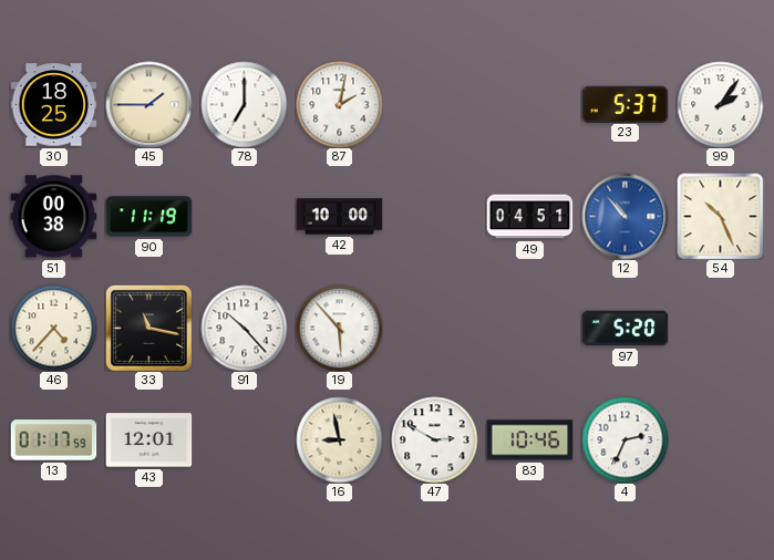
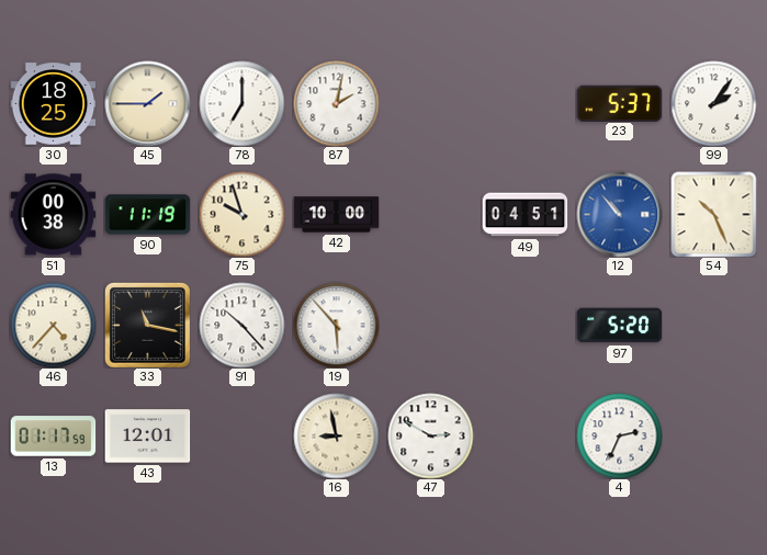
75: none -> 9:57 (241, 214)
83: 10:46 -> none (529, 440)
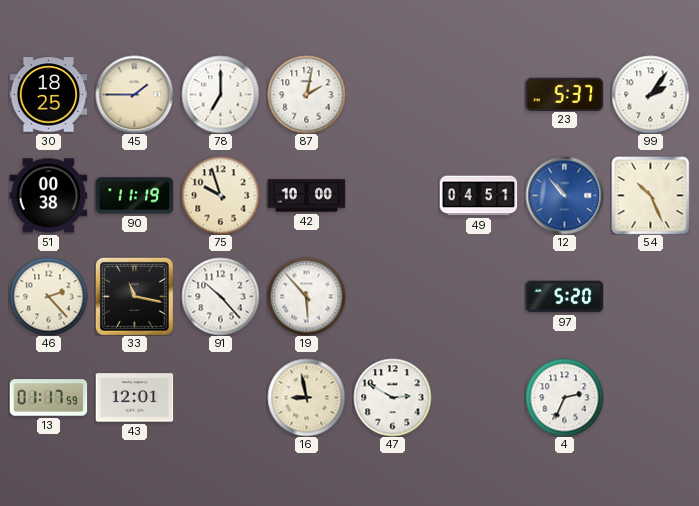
46: 4:37 -> 2:23 (48, 296)
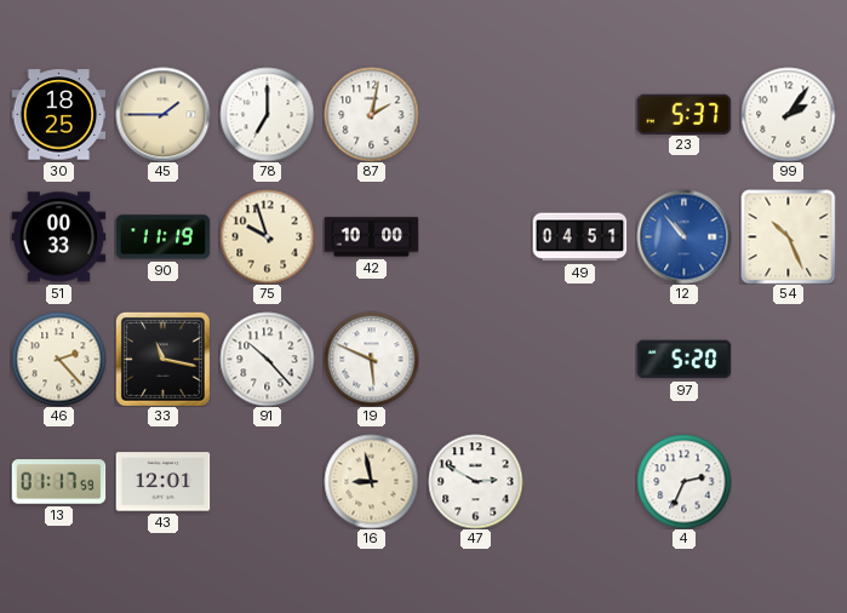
51: 00:38 -> 00:33 (58, 237)
19: 5:53 -> 5:49 (371, 359)
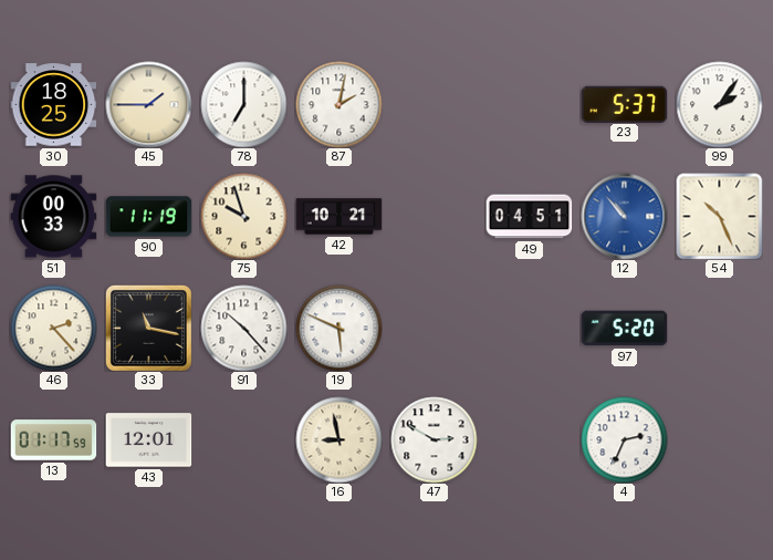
42: 10:00 -> 10:21 (338, 217)
